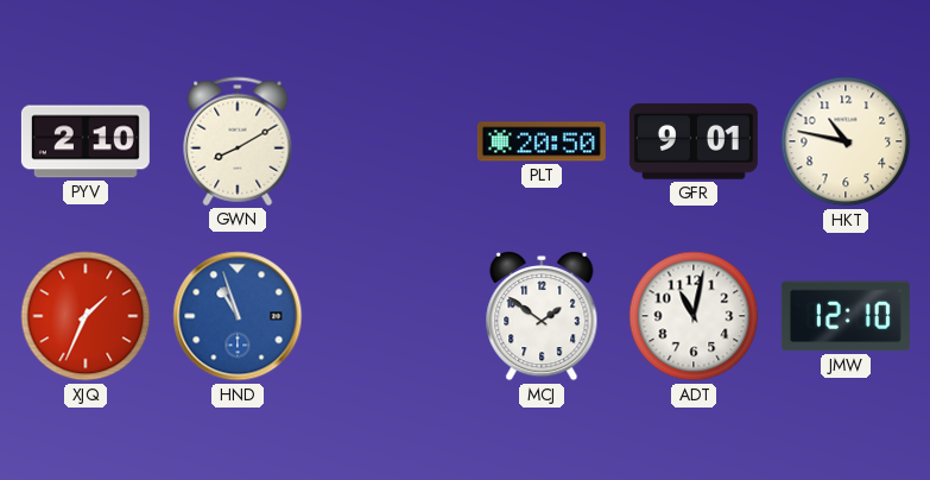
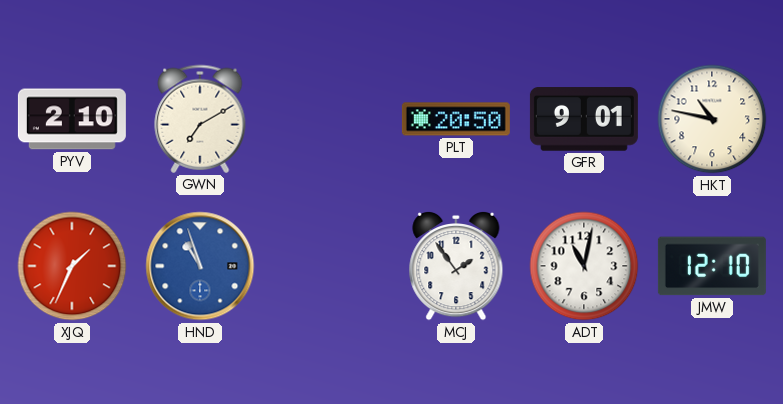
GWN: 8:10 -> 7:10 (200, 119)
MCJ: 1:51 -> 1:54 (456, 266)
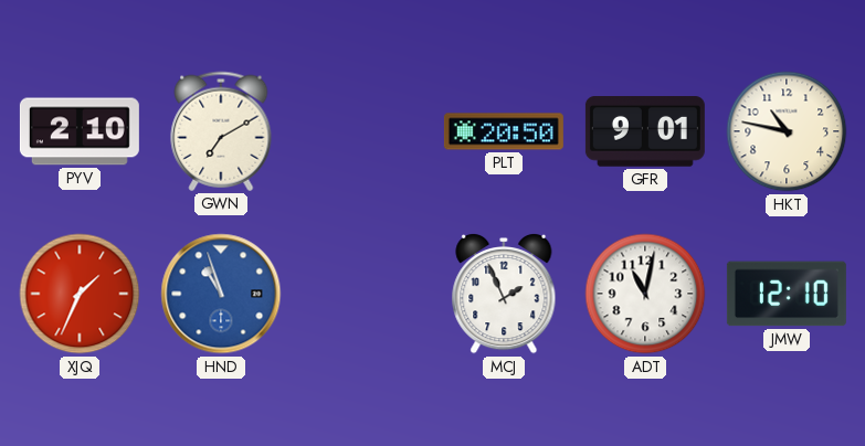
MCJ: 1:54 -> 1:56 (504, 294)
